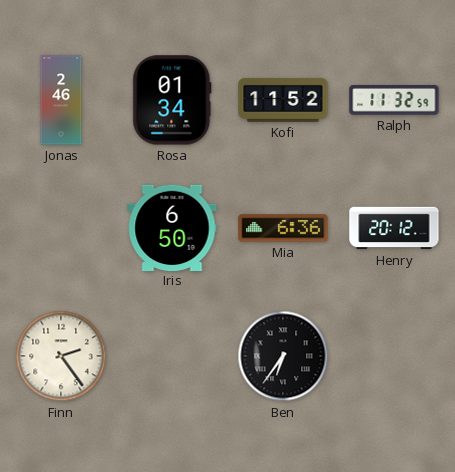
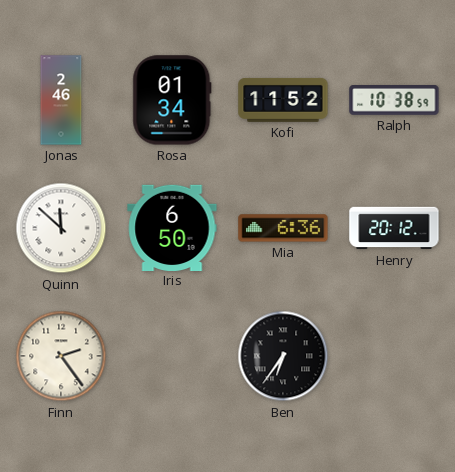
Ralph: 11:32 -> 10:38 (394, 101)
Quinn: none -> 11:52 (61, 228)
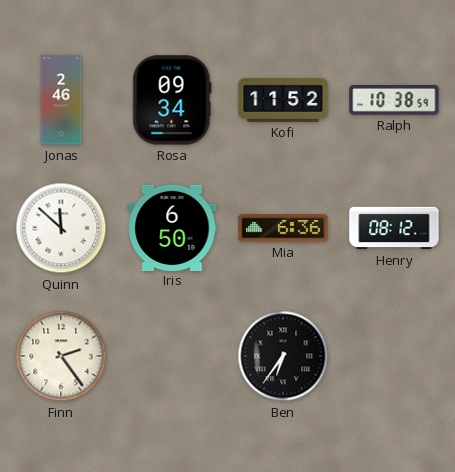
Rosa: 01:34 -> 09:34 (172, 100)
Henry: 20:12 -> 08:12 (394, 228)
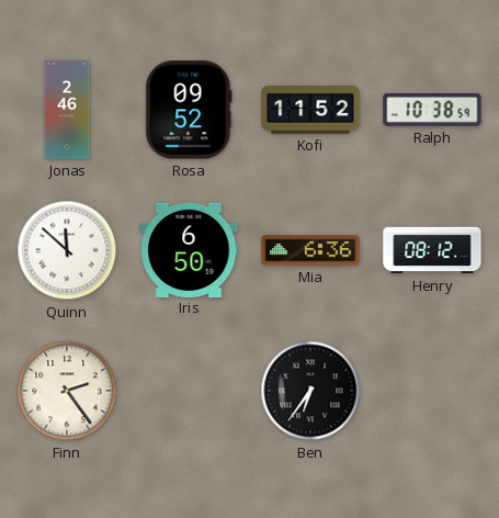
Rosa: 09:34 -> 09:52 (189, 110)
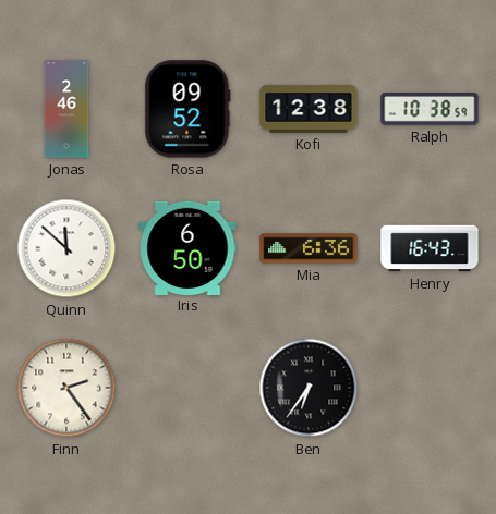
Kofi: 11:52 -> 12:38 (309, 109)
Henry: 08:12 -> 16:43 (430, 248)
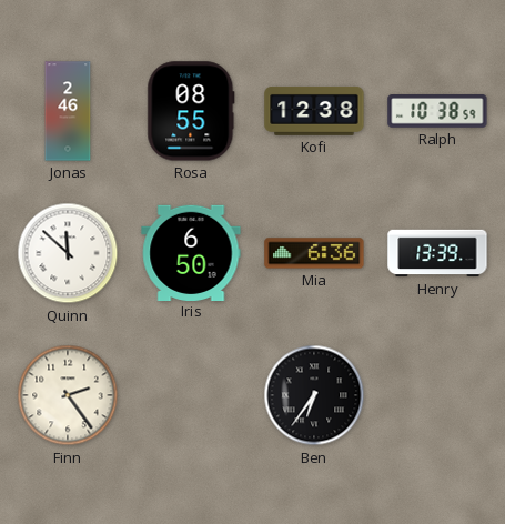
Rosa: 09:52 -> 08:55 (191, 111)
Henry: 16:43 -> 13:39 (437, 253)
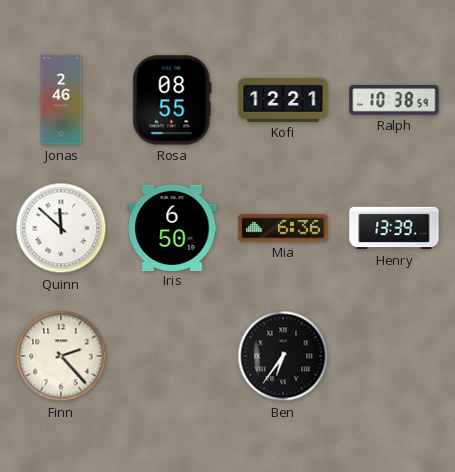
Kofi: 12:38 -> 12:21 (283, 100)
Finn: 2:24 -> 2:23 (61, 356)
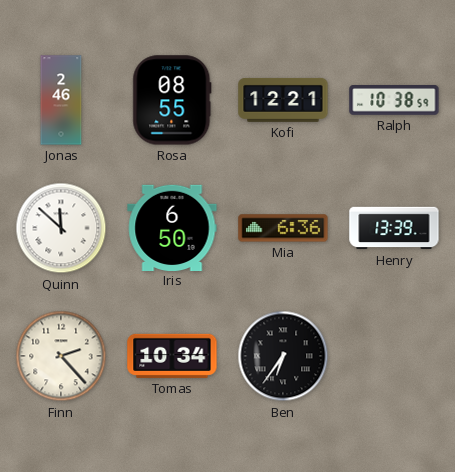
Tomas: none -> 10:34 (172, 356)
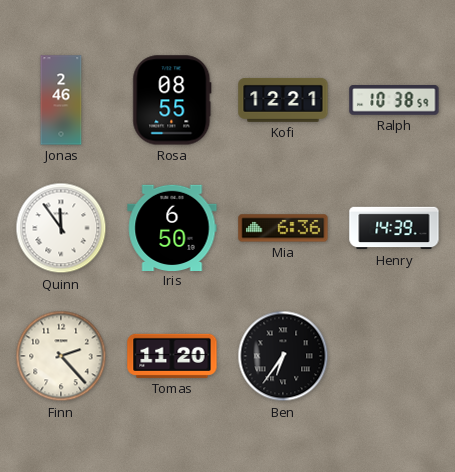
Quinn: 11:52 -> 11:54 (61, 228)
Henry: 13:39 -> 14:39 (394, 228)
Tomas: 10:34 -> 11:20 (172, 356)
